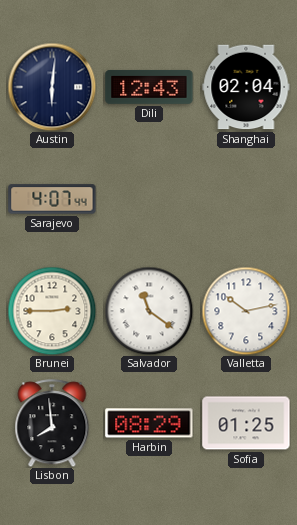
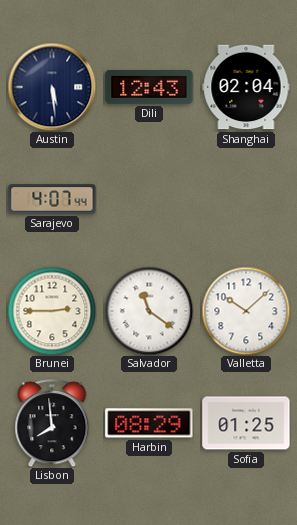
Austin: 6:01 -> 5:29 (52, 87)
Valletta: 10:13 -> 10:08 (246, 311)
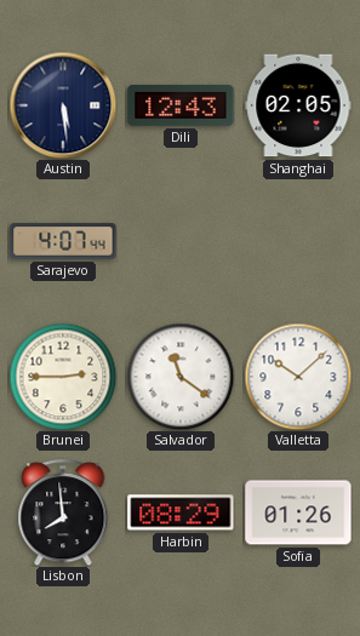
Shanghai: 02:04 -> 02:05 (298, 105)
Sofia: 01:25 -> 01:26 (298, 512)
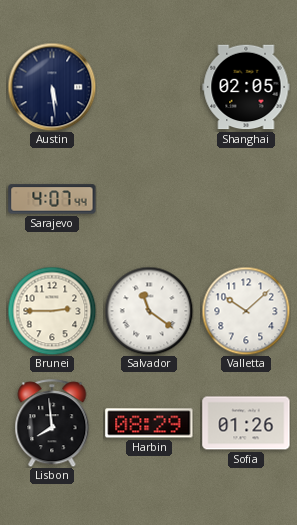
Dili: 12:43 -> none (181, 105)
